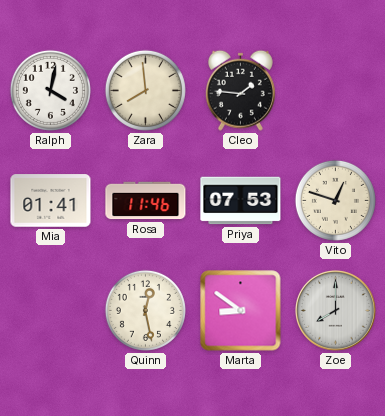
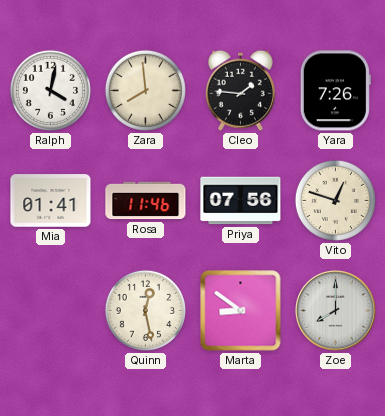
Yara: none -> 7:26 (335, 91)
Priya: 07:53 -> 07:56 (241, 201)
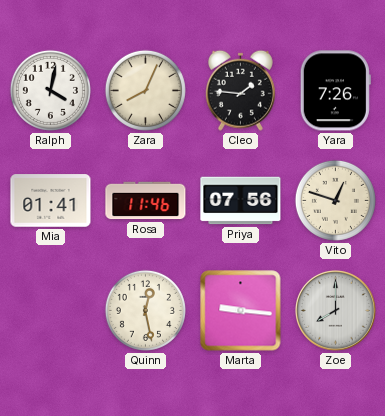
Zara: 7:59 -> 8:04 (145, 90)
Marta: 8:51 -> 9:16 (241, 311)
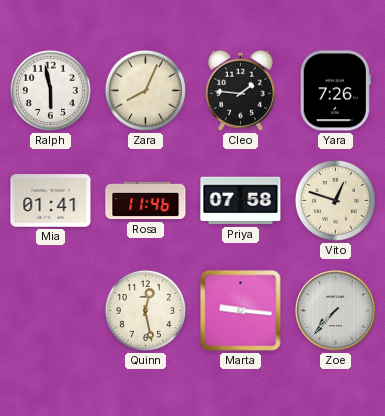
Ralph: 4:02 -> 5:58 (50, 90)
Priya: 07:56 -> 07:58 (241, 201)
Zoe: 8:00 -> 7:37 (335, 310)
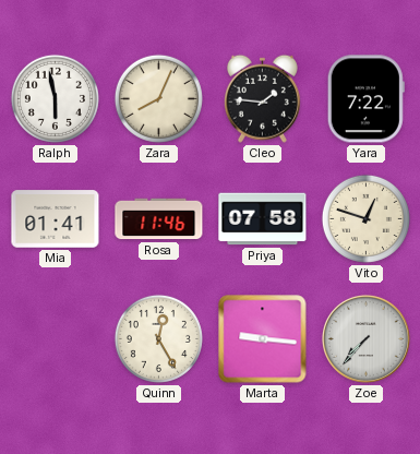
Yara: 7:26 -> 7:22 (365, 99)
Quinn: 12:28 -> 12:25 (158, 338)
